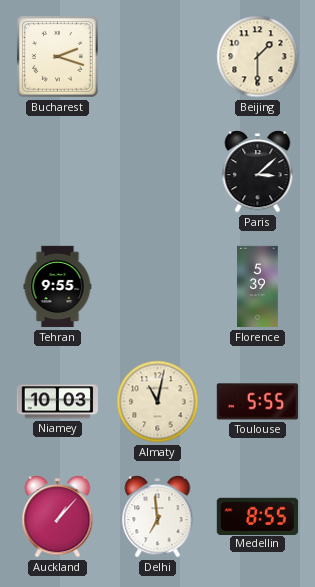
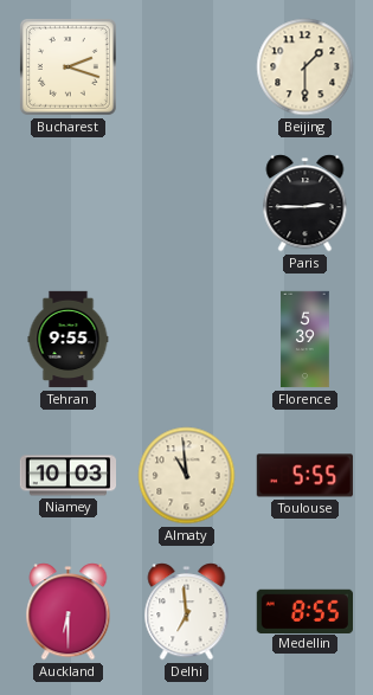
Paris: 3:08 -> 2:45 (306, 204)
Almaty: 11:02 -> 10:59 (187, 476)
Auckland: 1:07 -> 6:30 (69, 612)
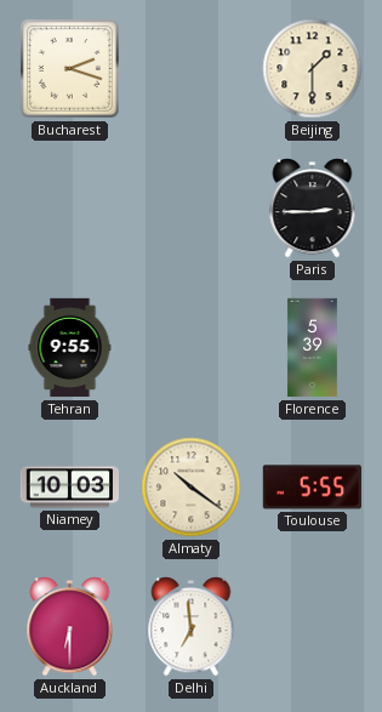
Almaty: 10:59 -> 10:21 (192, 488)
Medellin: 8:55 -> none (304, 611)
